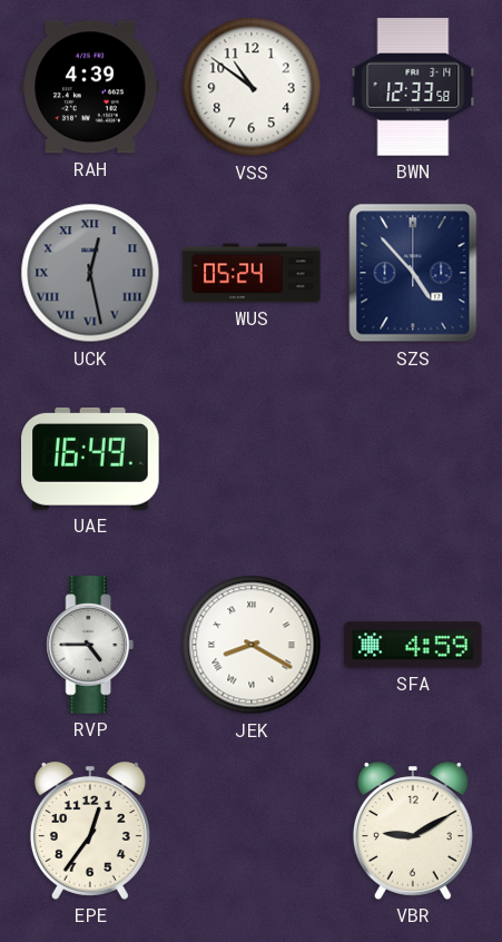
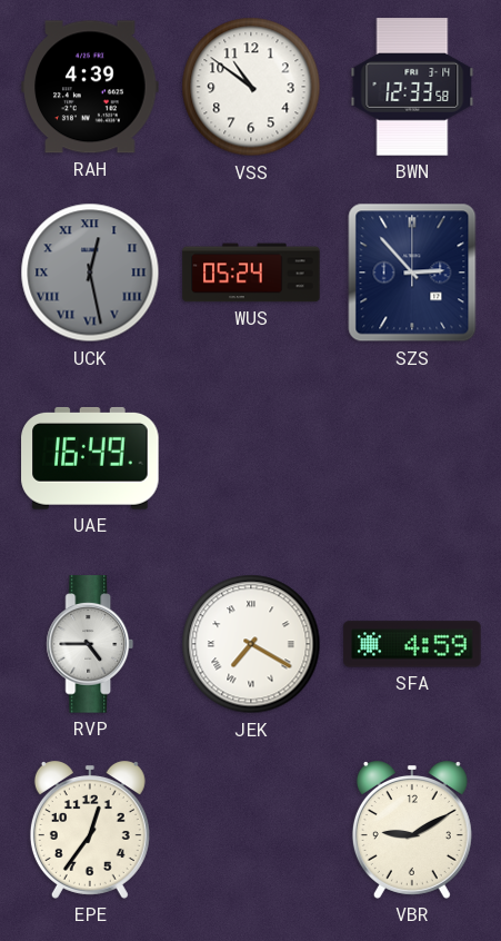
SZS: 4:53 -> 2:53 (412, 273)
JEK: 8:20 -> 7:20 (251, 644)
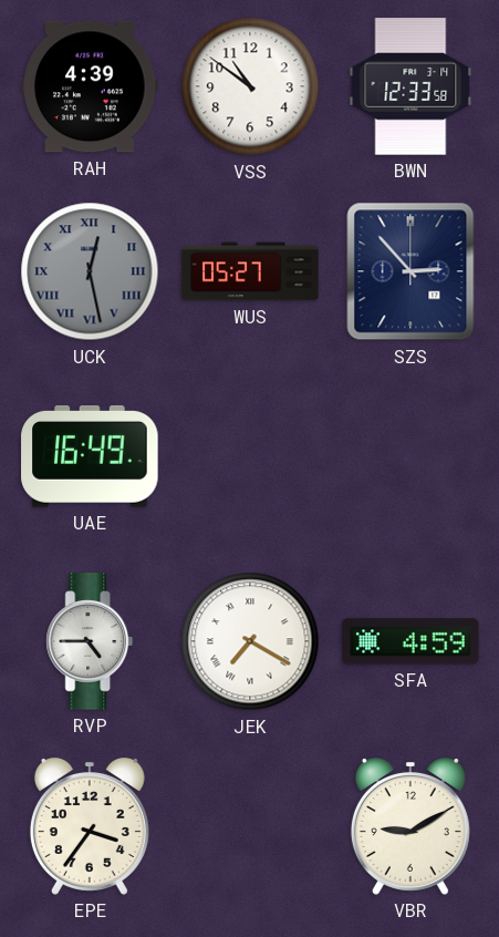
WUS: 05:24 -> 05:27 (250, 271)
EPE: 12:36 -> 3:36 (90, 827)
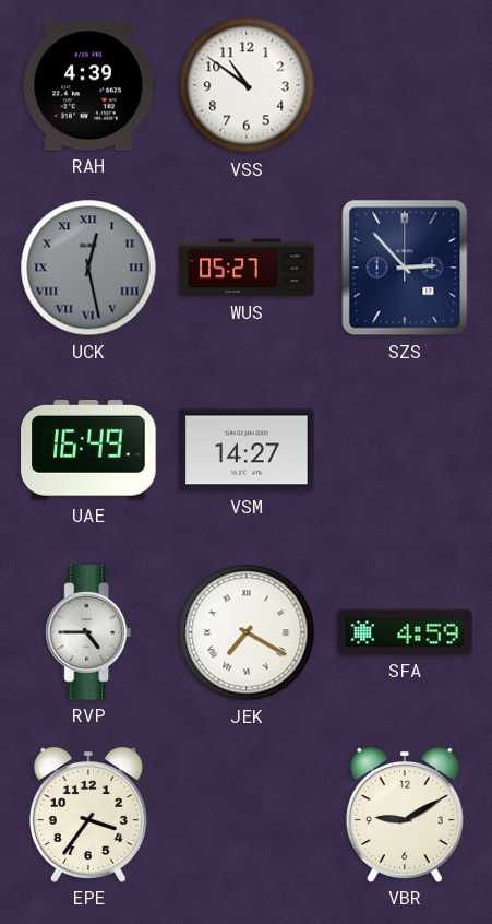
BWN: 12:33 -> none (410, 86)
VSM: none -> 14:27 (247, 450)
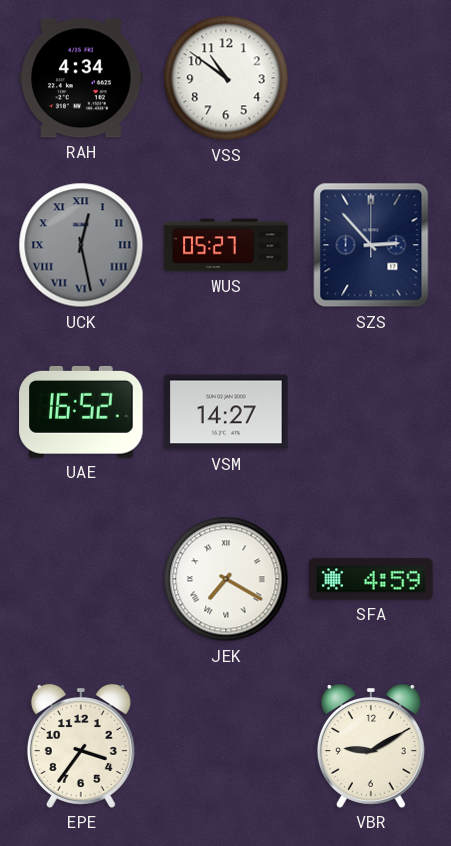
RAH: 4:39 -> 4:34 (81, 78)
UAE: 16:49 -> 16:52 (81, 412)
RVP: 4:45 -> none (88, 632)
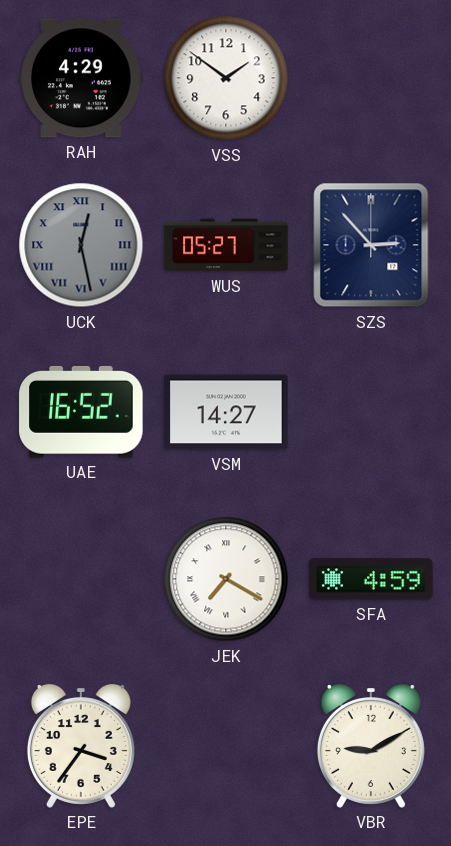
RAH: 4:34 -> 4:29 (81, 78)
VSS: 10:51 -> 1:51 (226, 78)
